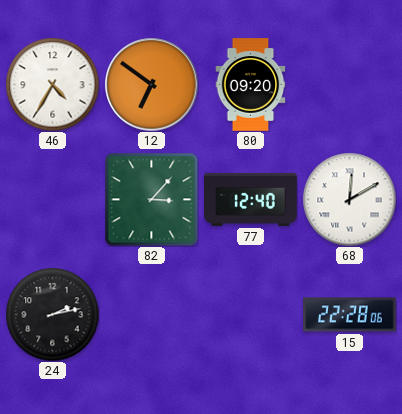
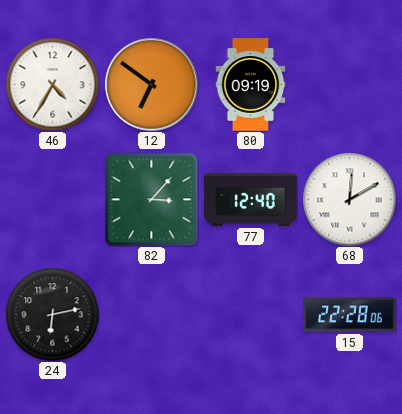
80: 09:20 -> 09:19 (251, 85)
24: 2:13 -> 6:13 (52, 314)
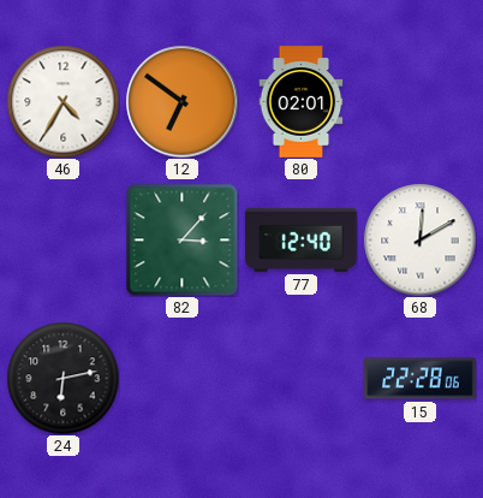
80: 09:19 -> 02:01 (302, 102)
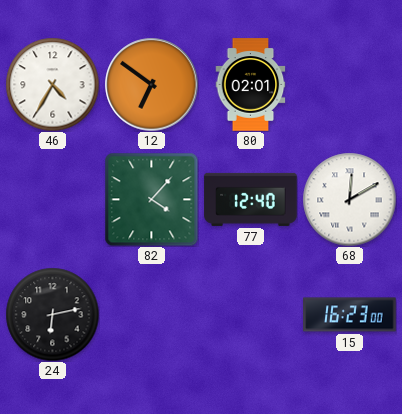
82: 3:07 -> 4:07 (151, 199)
15: 22:28 -> 16:23 (350, 315)
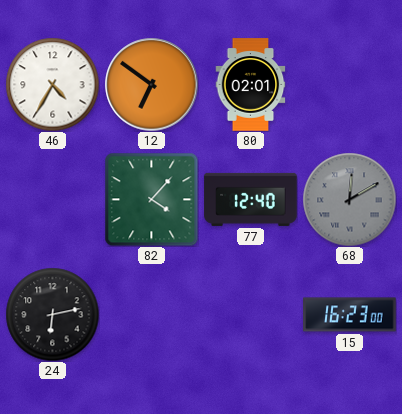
68 dial: white -> grey (349, 199)
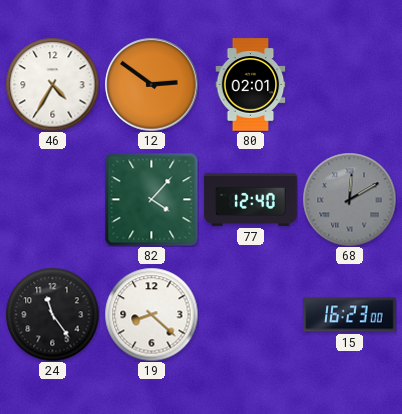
12: 6:51 -> 2:51 (151, 84)
24: 6:13 -> 11:24 (52, 314)
19: none -> 8:22 (151, 314)
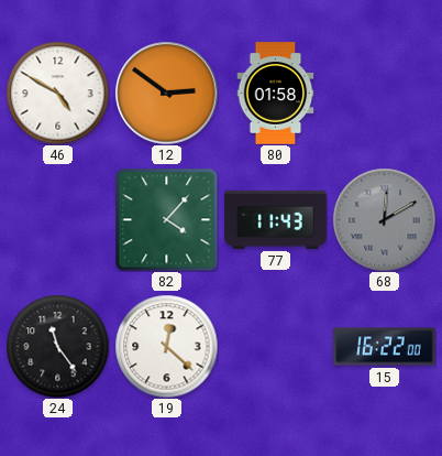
46: 4:35 -> 4:50 (57, 93)
80: 02:01 -> 01:58 (276, 94)
77: 12:40 -> 11:43 (276, 219)
19: 8:22 -> 12:22 (166, 346)
15: 16:23 -> 16:22 (385, 347)
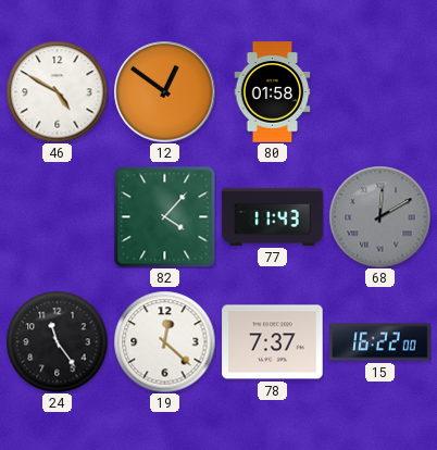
12: 2:51 -> 12:51 (164, 91)
78: none -> 7:37 (273, 342)
